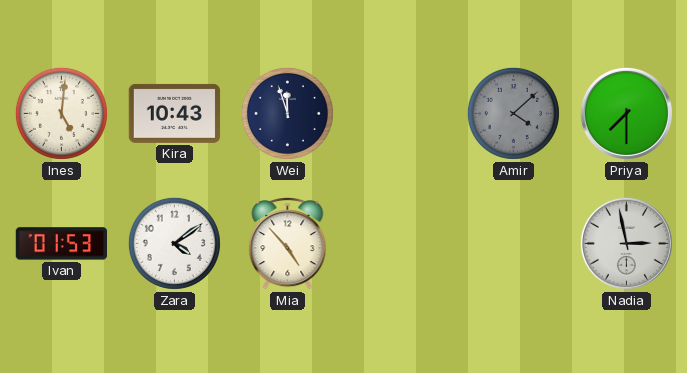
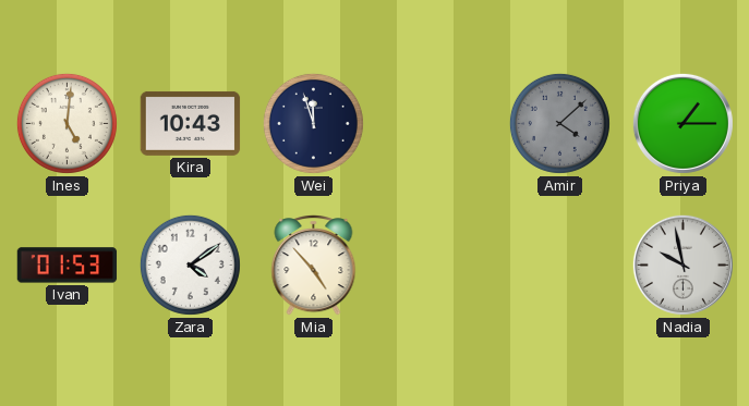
Priya: 7:30 -> 1:15 (682, 123)
Nadia: 2:58 -> 9:58 (682, 264)
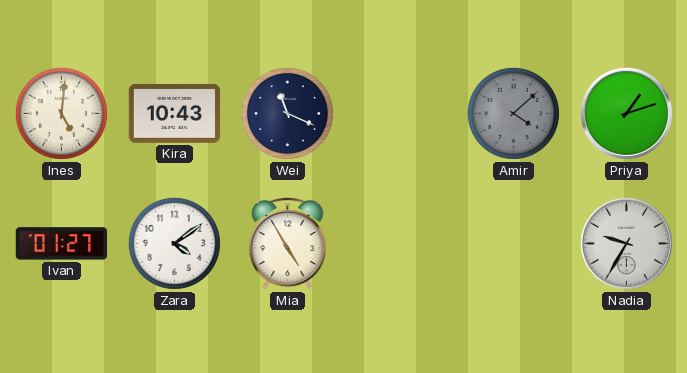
Wei: 11:57 -> 11:19 (287, 113)
Priya: 1:15 -> 1:12 (626, 113)
Ivan: 01:53 -> 01:27 (62, 244)
Mia: 4:53 -> 4:55 (288, 244)
Nadia: 9:58 -> 9:35 (626, 243)
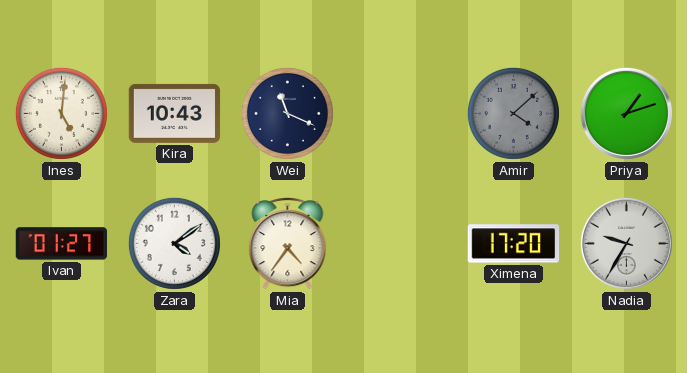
Mia: 4:55 -> 4:36 (288, 244)
Ximena: none -> 17:20 (514, 244)
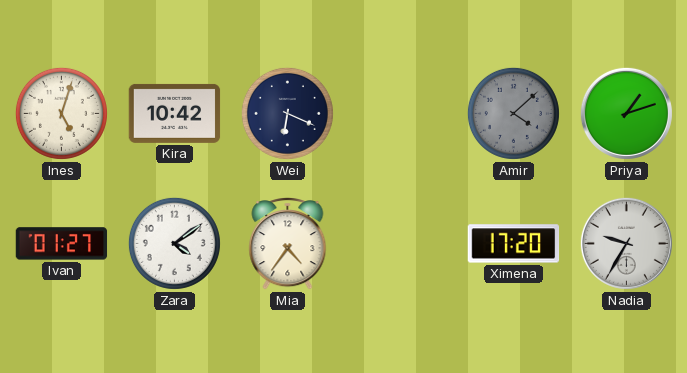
Ines: 5:01 -> 5:03 (61, 113)
Kira: 10:43 -> 10:42 (175, 113)
Wei: 11:19 -> 6:19 (287, 113)
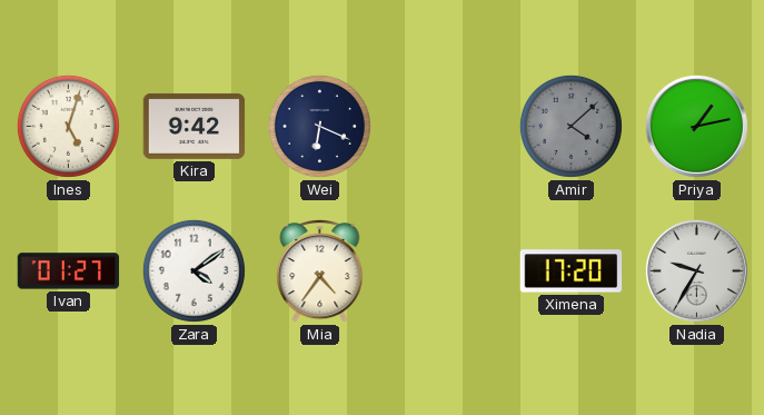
Kira: 10:42 -> 9:42 (195, 126)
Priya: 1:12 -> 1:13 (696, 126)
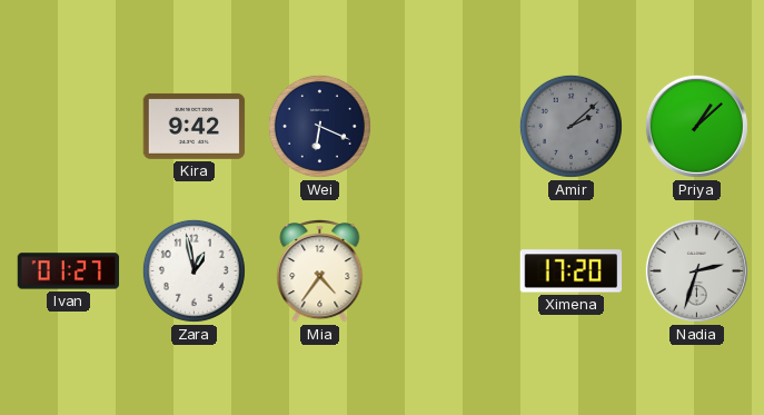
Ines: 5:03 -> none (68, 126)
Amir: 4:08 -> 2:08 (570, 126)
Priya: 1:13 -> 1:08 (696, 126)
Zara: 4:09 -> 12:58 (194, 270)
Nadia: 9:35 -> 2:33 (696, 270)
